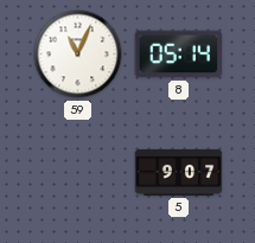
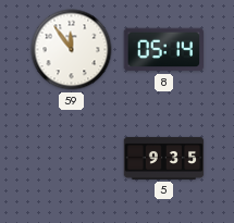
59: 11:04 -> 11:54 (72, 50)
5: 9:07 -> 9:35 (164, 158)
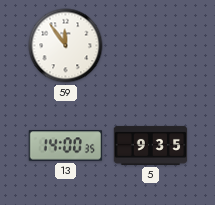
8: 05:14 -> none (164, 50)
13: none -> 14:00 (66, 146)
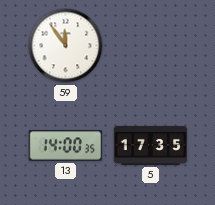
5: 9:35 -> 17:35 (151, 145)
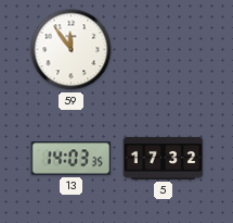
13: 14:00 -> 14:03 (72, 159)
5: 17:35 -> 17:32 (164, 158)
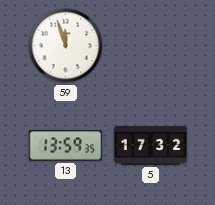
59: 11:54 -> 11:57 (66, 46)
13: 14:03 -> 13:59 (66, 146)
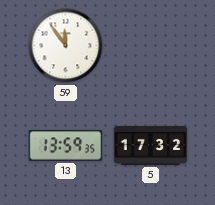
59: 11:57 -> 11:54 (66, 46)
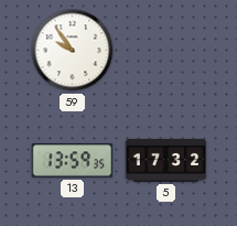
59: 11:54 -> 9:54 (73, 51)
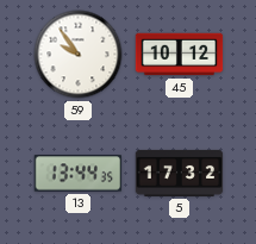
45: none -> 10:12 (180, 55)
13: 13:59 -> 13:44 (79, 174)
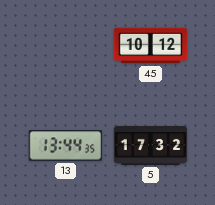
59: 9:54 -> none (79, 55)
